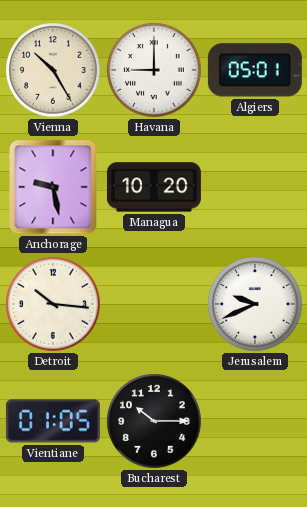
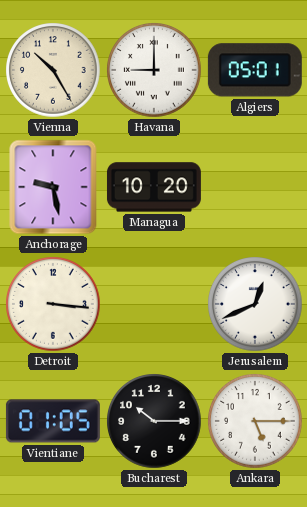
Detroit: 10:16 -> 3:16 (53, 304)
Jerusalem: 9:41 -> 12:41 (255, 304)
Ankara: none -> 5:15 (255, 421)
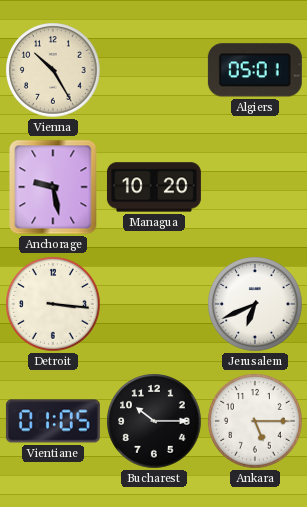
Havana: 9:00 -> none (154, 70)
Jerusalem: 12:41 -> 6:41 (255, 304)
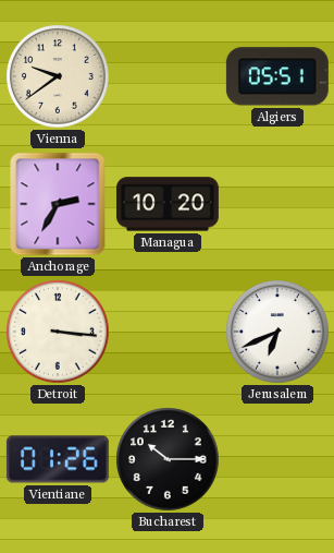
Vienna: 10:25 -> 9:39 (58, 76)
Algiers: 05:01 -> 05:51 (277, 76)
Anchorage: 9:28 -> 2:35 (58, 204)
Vientiane: 01:05 -> 01:26 (58, 459)
Ankara: 5:15 -> none (255, 421)
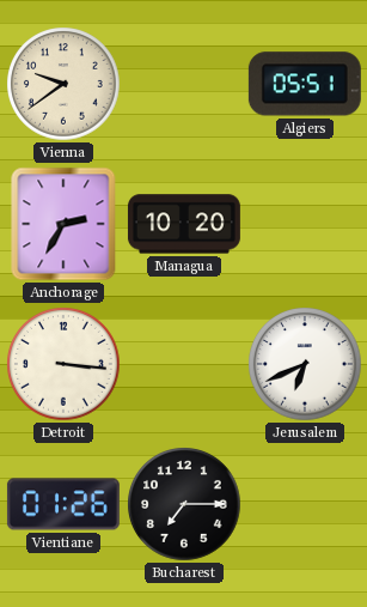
Bucharest: 10:15 -> 7:15 (184, 504)
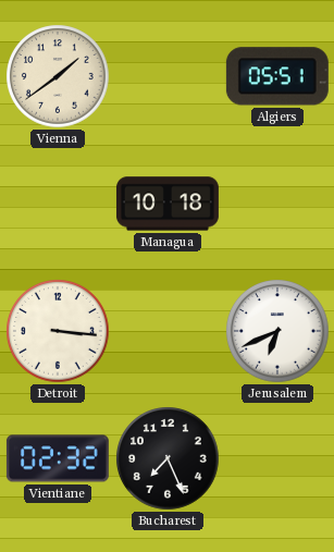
Vienna: 9:39 -> 1:39 (58, 76)
Anchorage: 2:35 -> none (63, 224)
Managua: 10:20 -> 10:18 (168, 204)
Vientiane: 01:26 -> 02:32 (58, 458)
Bucharest: 7:15 -> 7:26 (168, 458)
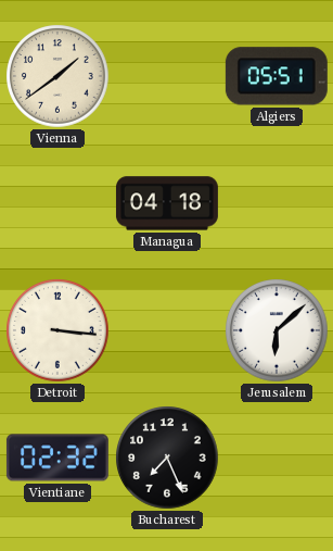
Managua: 10:18 -> 04:18 (167, 203)
Jerusalem: 6:41 -> 6:08 (277, 330)
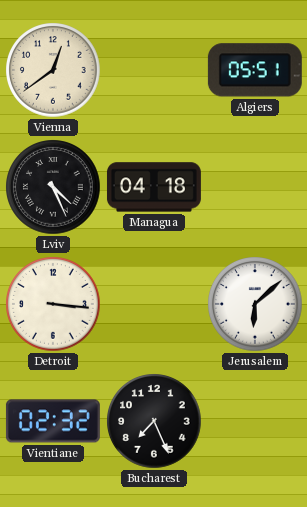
Vienna: 1:39 -> 12:39 (53, 70)
Lviv: none -> 4:26 (53, 187)
